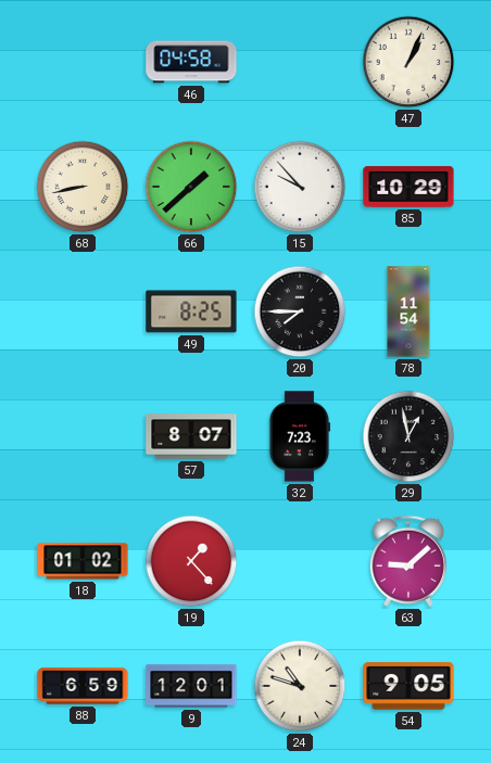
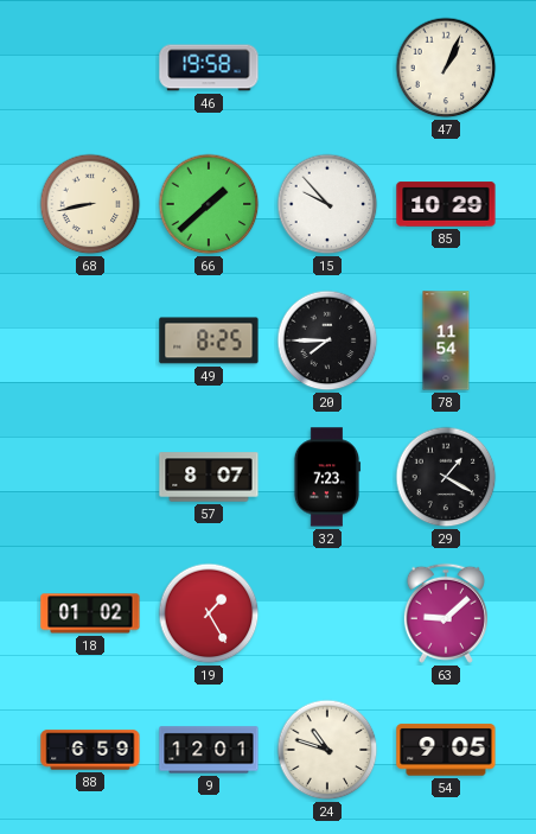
46: 04:58 -> 19:58 (209, 68)
29: 12:58 -> 1:20 (446, 477)
19: 1:23 -> 1:25 (209, 613)
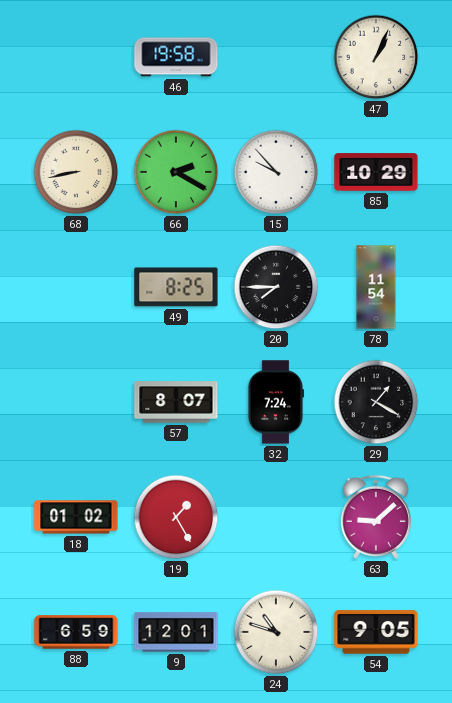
66: 1:38 -> 2:20 (176, 172)
32: 7:23 -> 7:24 (276, 402)
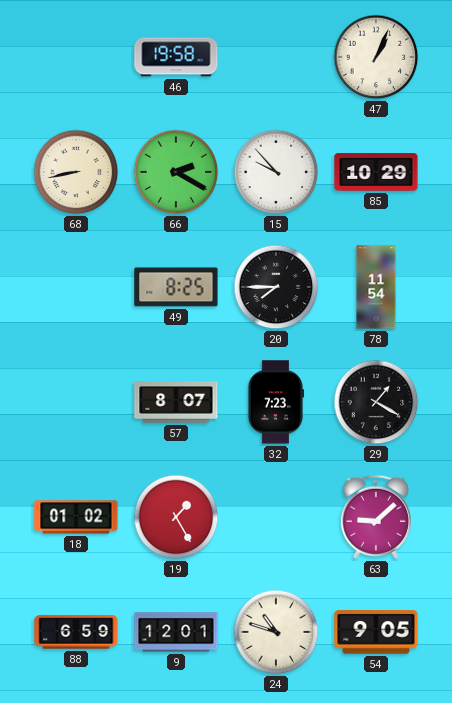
32: 7:24 -> 7:23 (276, 402)
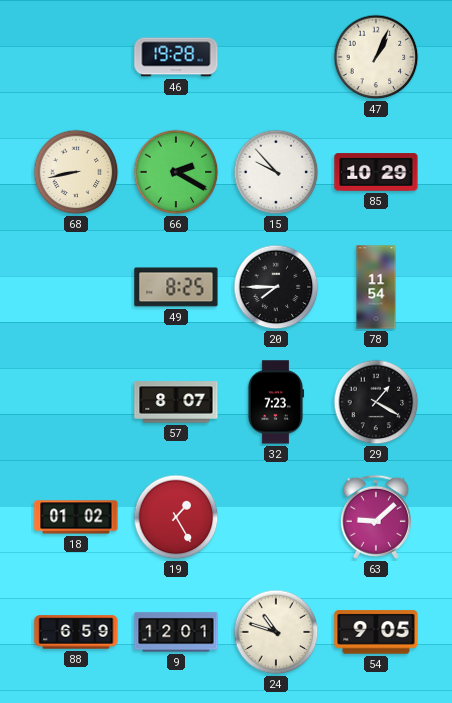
46: 19:58 -> 19:28 (176, 57)
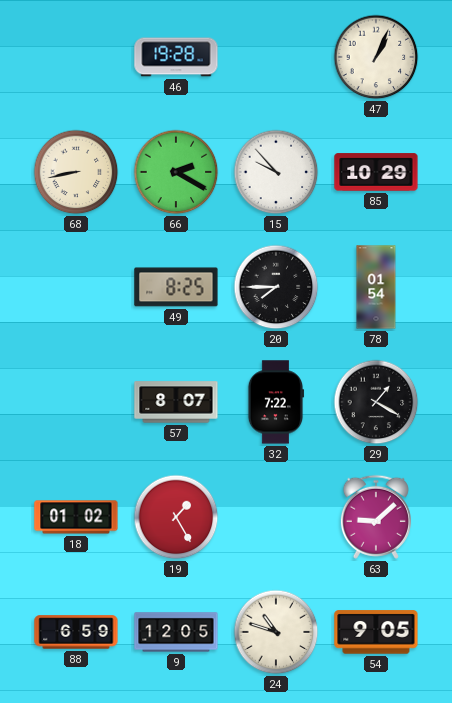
78: 11:54 -> 01:54 (376, 287)
32: 7:23 -> 7:22 (276, 402)
9: 12:01 -> 12:05 (176, 632)
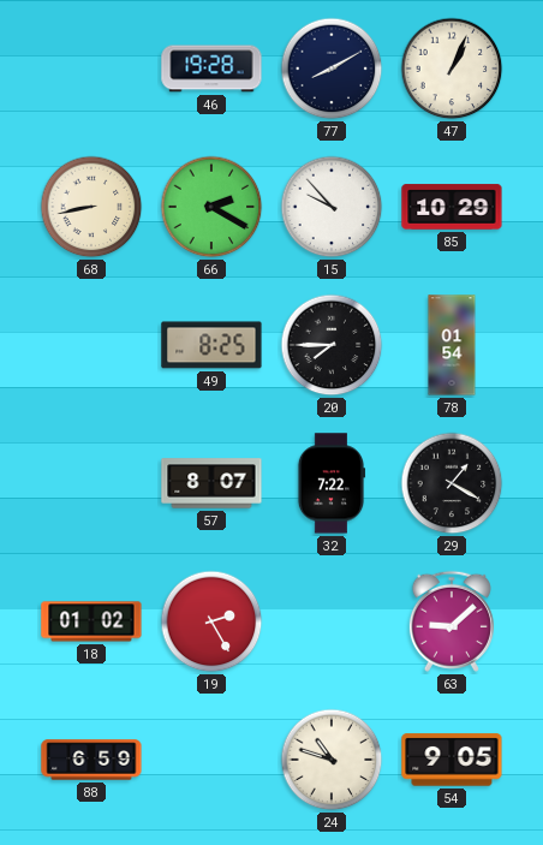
77: none -> 8:10 (332, 69)
19: 1:25 -> 2:25 (211, 621)
9: 12:05 -> none (176, 632)
